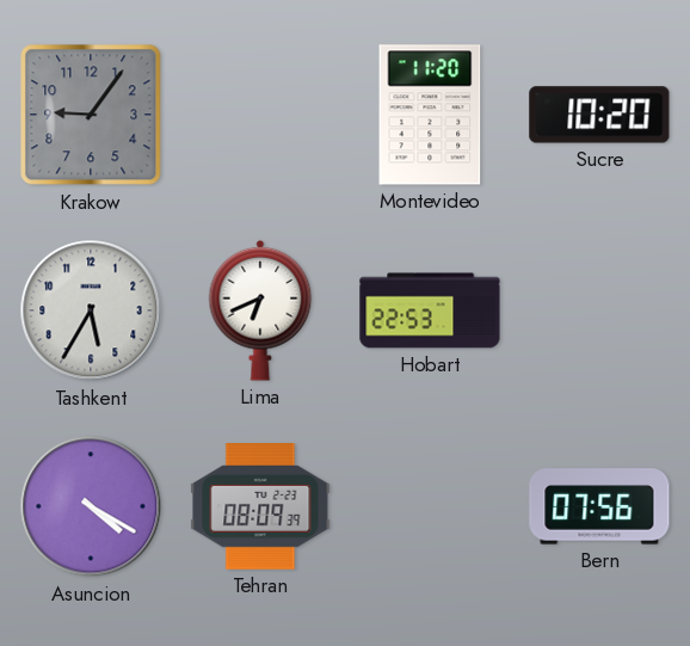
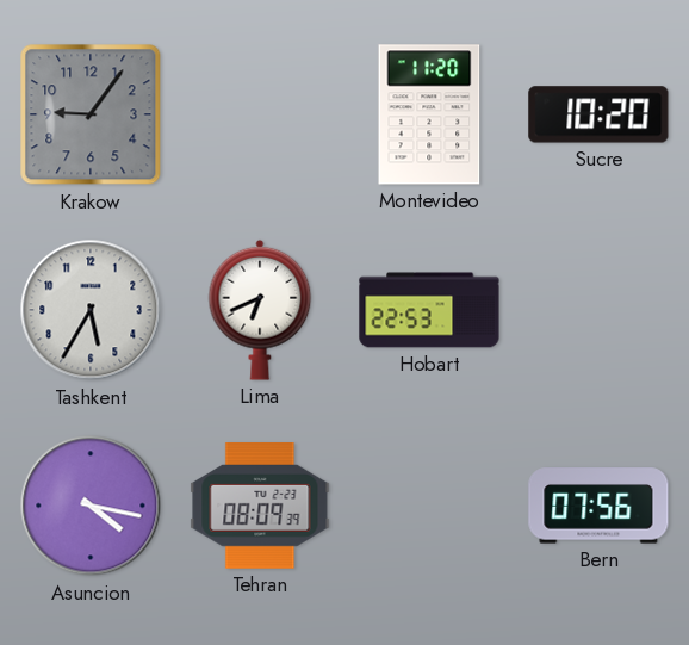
Asuncion: 4:20 -> 4:17 (91, 506)
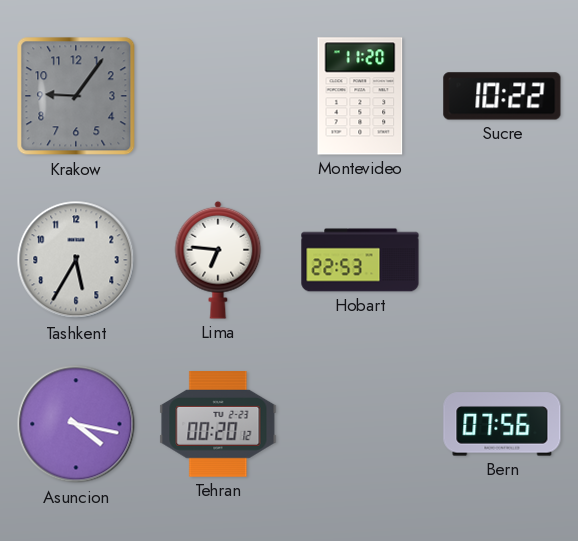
Sucre: 10:20 -> 10:22 (502, 96)
Lima: 6:41 -> 6:46 (218, 260)
Tehran: 08:09 -> 00:20 (218, 425)
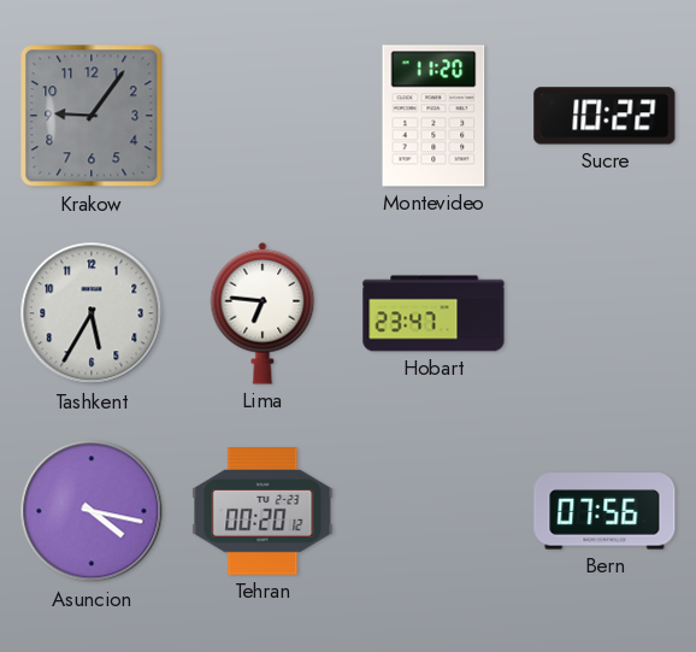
Hobart: 22:53 -> 23:47 (433, 313)
